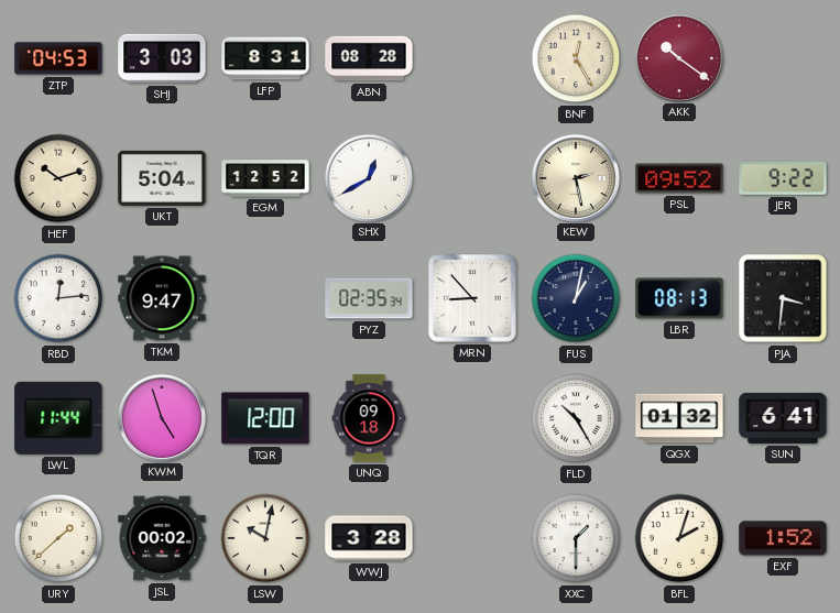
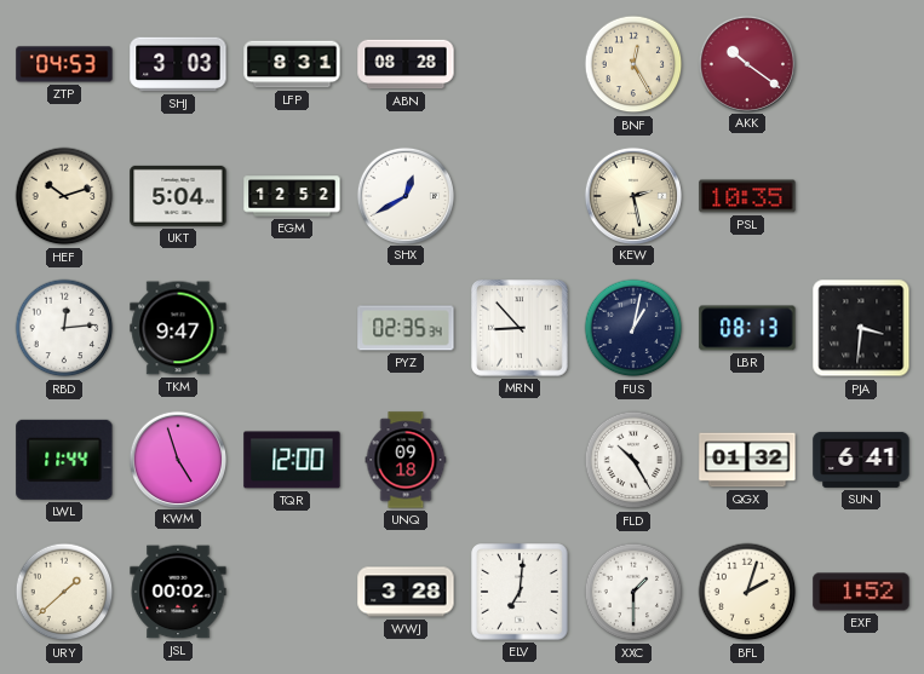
PSL: 09:52 -> 10:35 (747, 196)
JER: 9:22 -> none (783, 178)
LSW: 10:02 -> none (265, 538)
ELV: none -> 7:01 (520, 592)
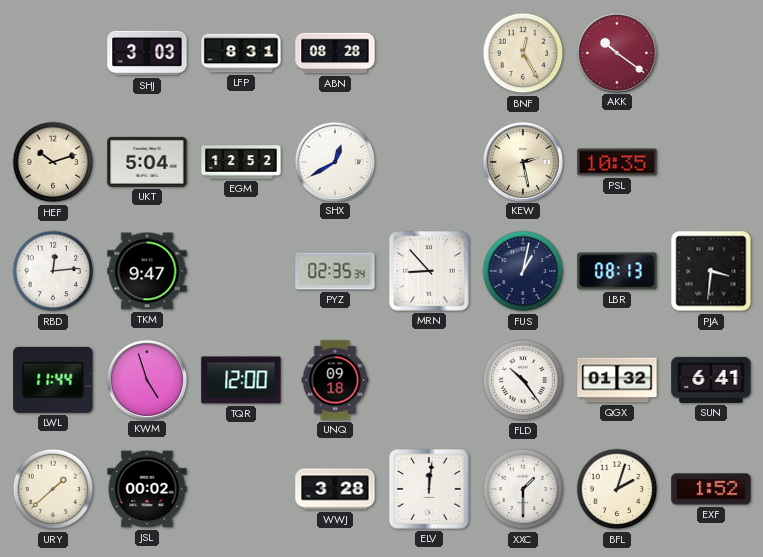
ZTP: 04:53 -> none (64, 64)
FLD: 10:25 -> 10:24 (523, 380)
ELV: 7:01 -> 12:01 (429, 489)
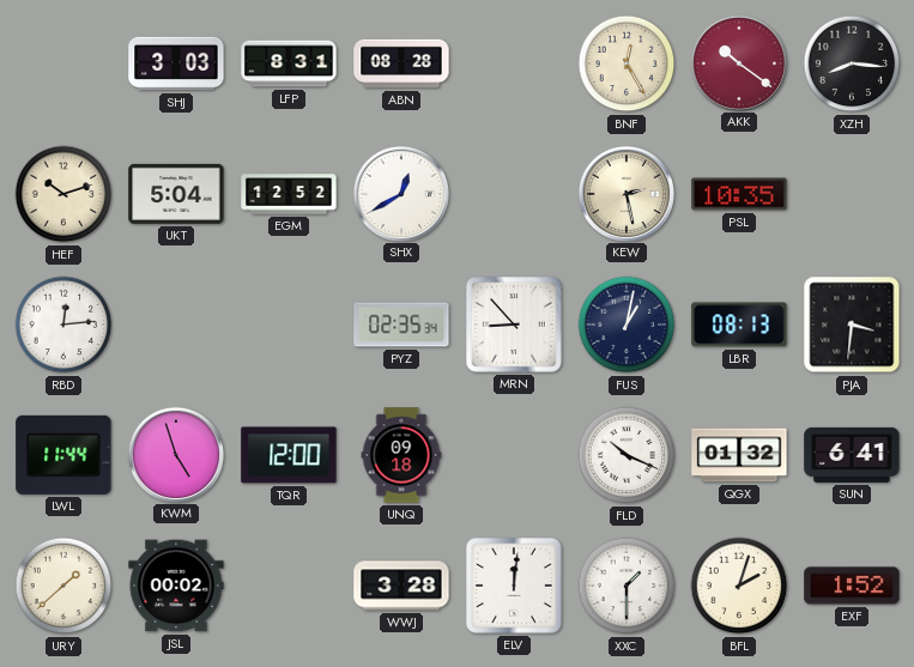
XZH: none -> 8:16 (852, 63)
TKM: 9:47 -> none (147, 271)
FLD: 10:24 -> 10:19 (627, 455)
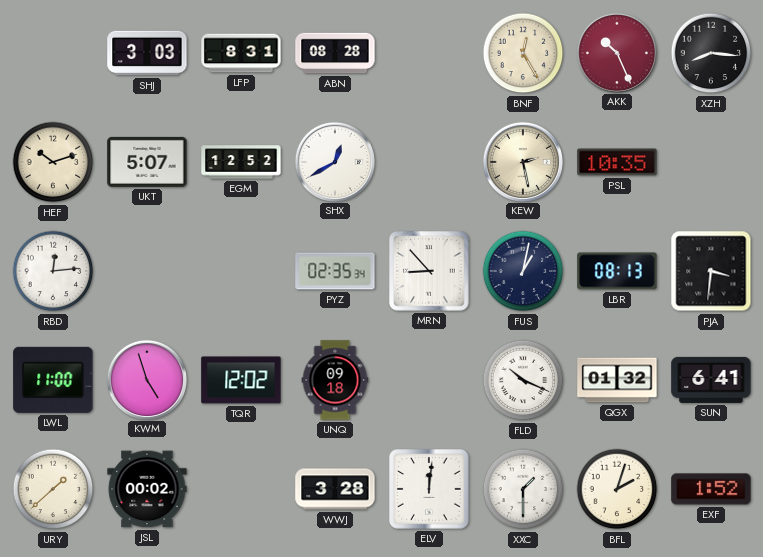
AKK: 10:21 -> 10:26 (616, 52)
UKT: 5:04 -> 5:07 (147, 162)
LWL: 11:44 -> 11:00 (53, 380)
TQR: 12:00 -> 12:02 (241, 380)
